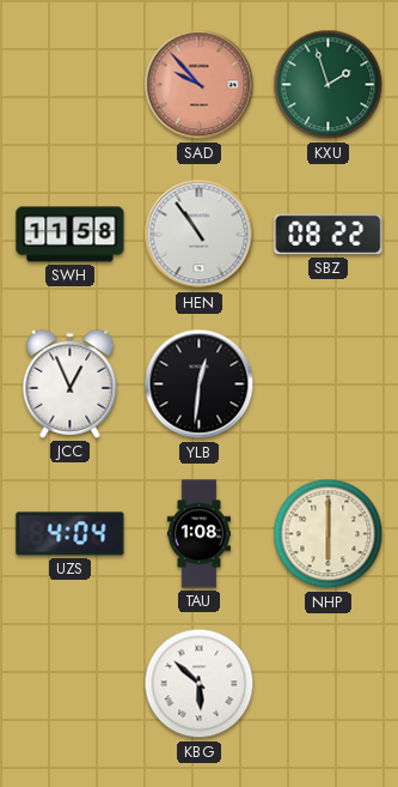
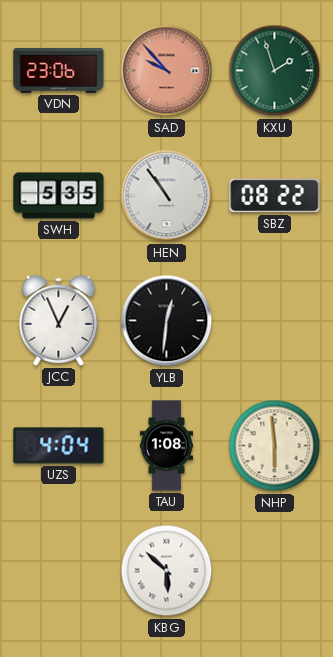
VDN: none -> 23:06 (59, 70)
SWH: 11:58 -> 5:35 (59, 196)
NHP: 6:00 -> 5:59 (275, 446)
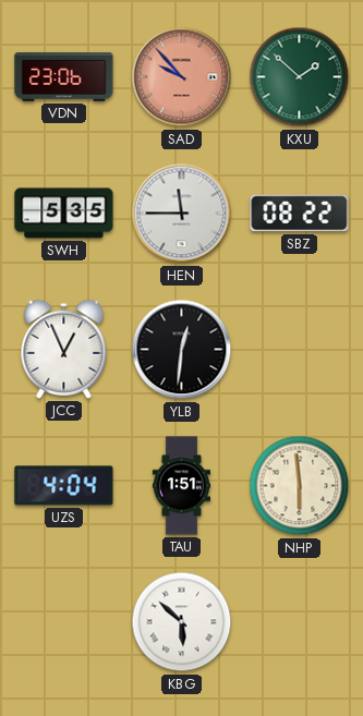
KXU: 1:57 -> 1:52 (300, 77)
HEN: 10:54 -> 11:45 (182, 214)
TAU: 1:08 -> 1:51 (181, 486)
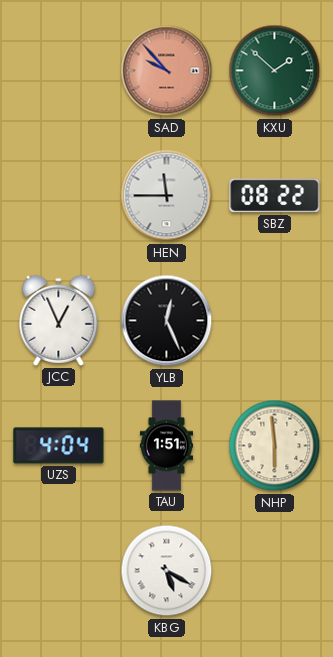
VDN: 23:06 -> none (64, 76)
SWH: 5:35 -> none (64, 214)
YLB: 12:31 -> 12:26 (167, 321)
KBG: 5:52 -> 5:20 (167, 571)
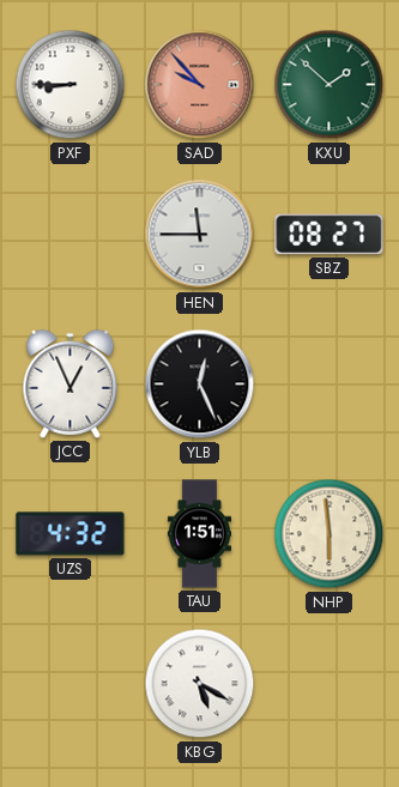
PXF: none -> 8:45 (71, 85)
SBZ: 08:22 -> 08:27 (330, 235)
UZS: 4:04 -> 4:32 (71, 534)
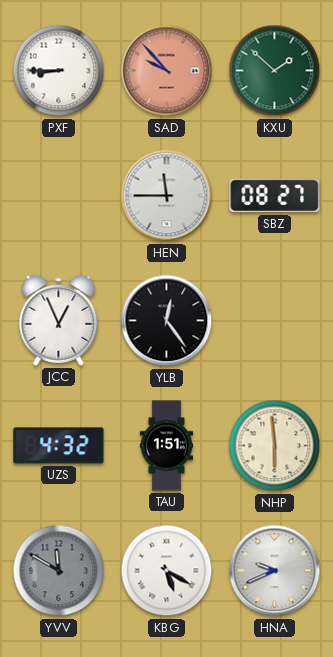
YLB: 12:26 -> 12:24 (167, 321)
YVV: none -> 11:50 (59, 571)
HNA: none -> 9:41 (275, 571)
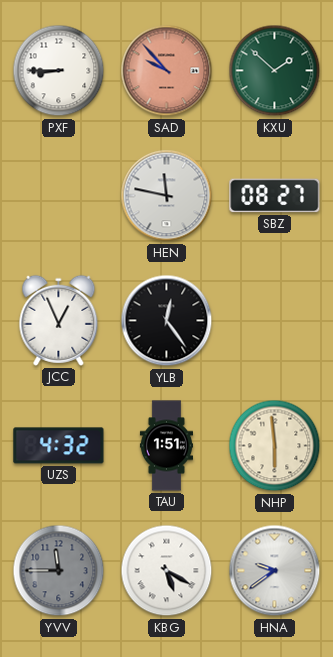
HEN: 11:45 -> 11:47 (167, 196)
YVV: 11:50 -> 11:45 (59, 571)
HNA: 9:41 -> 9:39 (275, 571)
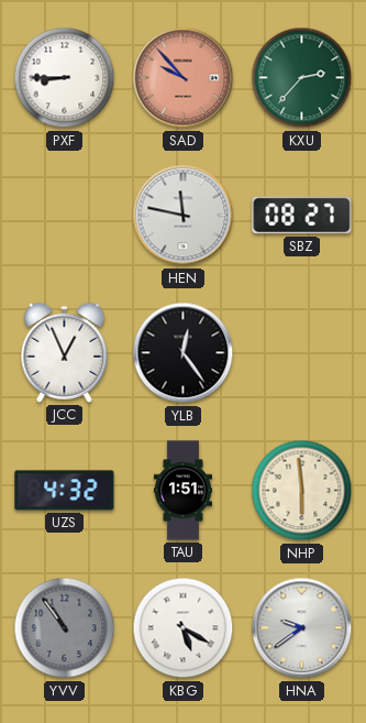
KXU: 1:52 -> 2:37 (302, 78)
YVV: 11:45 -> 10:54 (65, 628)
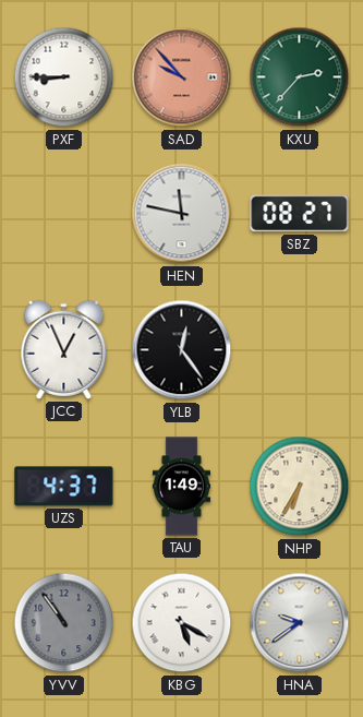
UZS: 4:32 -> 4:37 (64, 487)
TAU: 1:51 -> 1:49 (181, 487)
NHP: 5:59 -> 6:35 (300, 487)
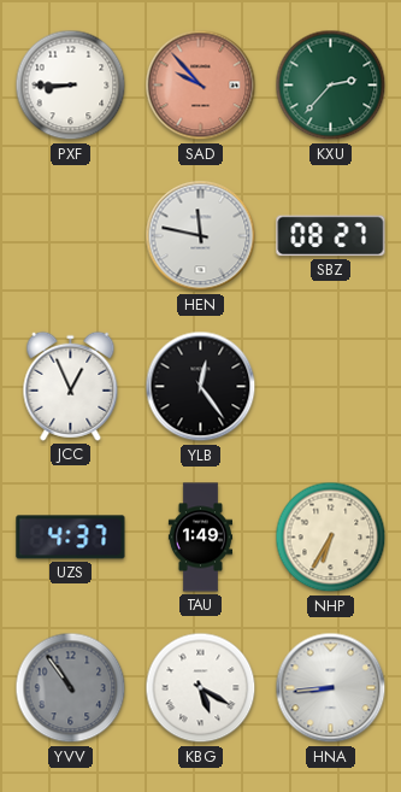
HNA: 9:39 -> 8:44 (331, 688)
